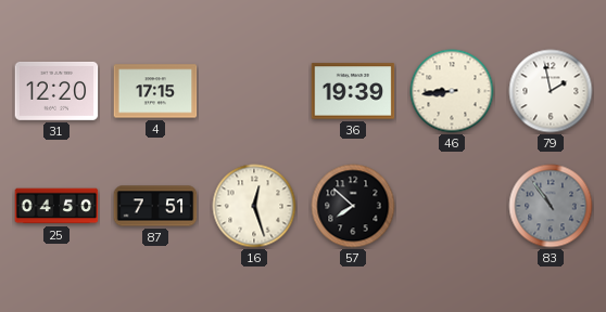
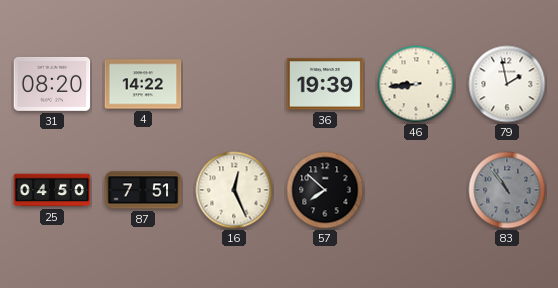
31: 12:20 -> 08:20 (52, 84)
4: 17:15 -> 14:22 (143, 84)
16: 12:27 -> 12:26 (234, 190)
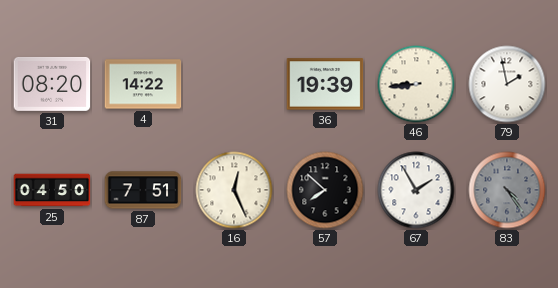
67: none -> 1:55 (416, 190)
83: 10:54 -> 4:24 (507, 190)
